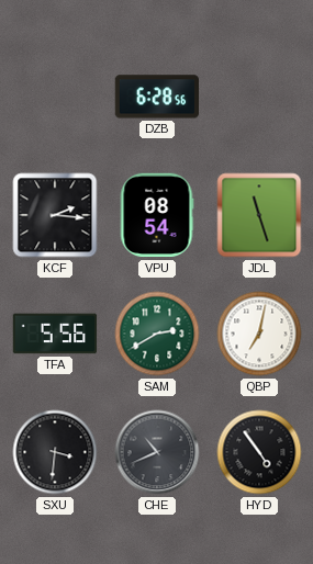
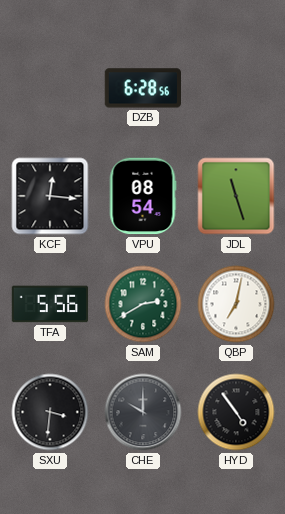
KCF: 2:16 -> 12:16 (50, 196)
CHE: 10:41 -> 10:00 (143, 412)
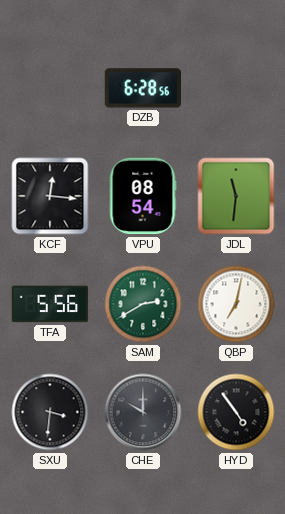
JDL: 11:27 -> 11:31 (236, 196)
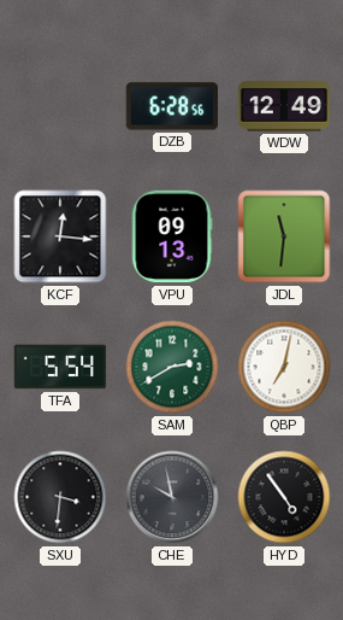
WDW: none -> 12:49 (284, 106)
VPU: 08:54 -> 09:13 (172, 236)
TFA: 5:56 -> 5:54 (60, 367)
CHE: 10:00 -> 9:58 (172, 497)
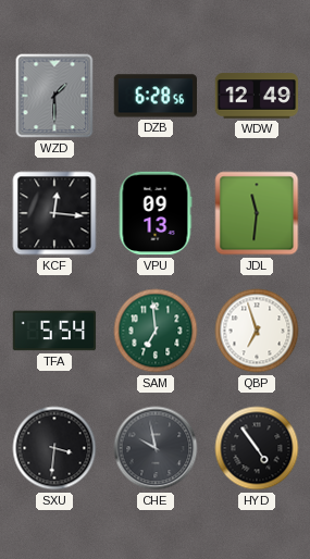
WZD: none -> 1:30 (54, 96)
SAM: 2:40 -> 6:59 (156, 331)
QBP: 7:02 -> 6:57 (257, 331)
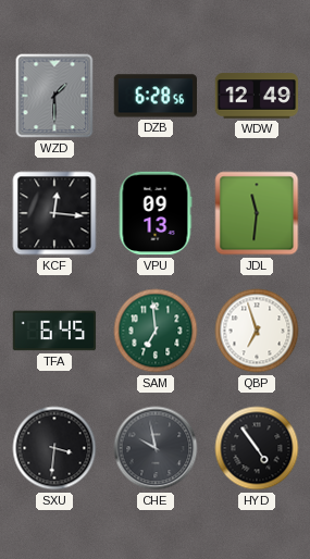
TFA: 5:54 -> 6:45 (54, 331)
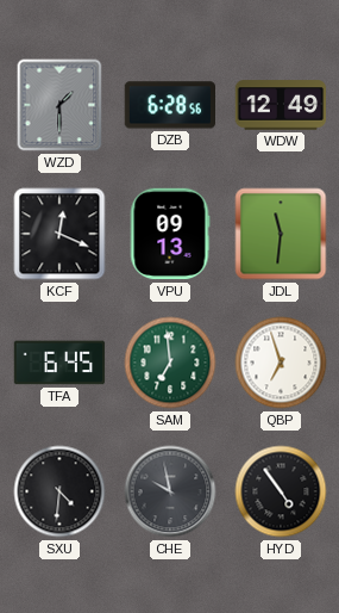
KCF: 12:16 -> 12:19 (59, 234)
SXU: 3:31 -> 4:31 (59, 491)
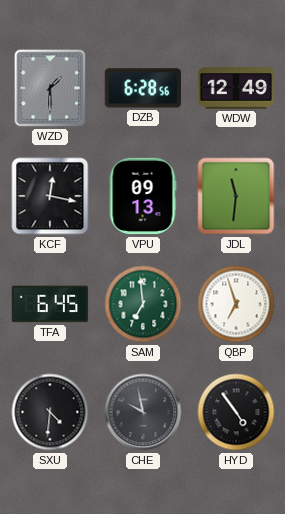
KCF: 12:19 -> 12:17 (50, 196)
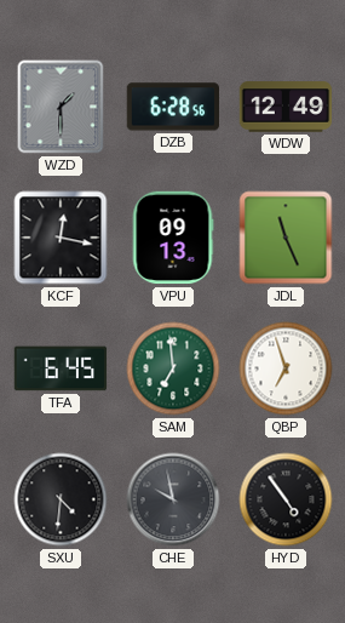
JDL: 11:31 -> 11:26 (286, 238)
